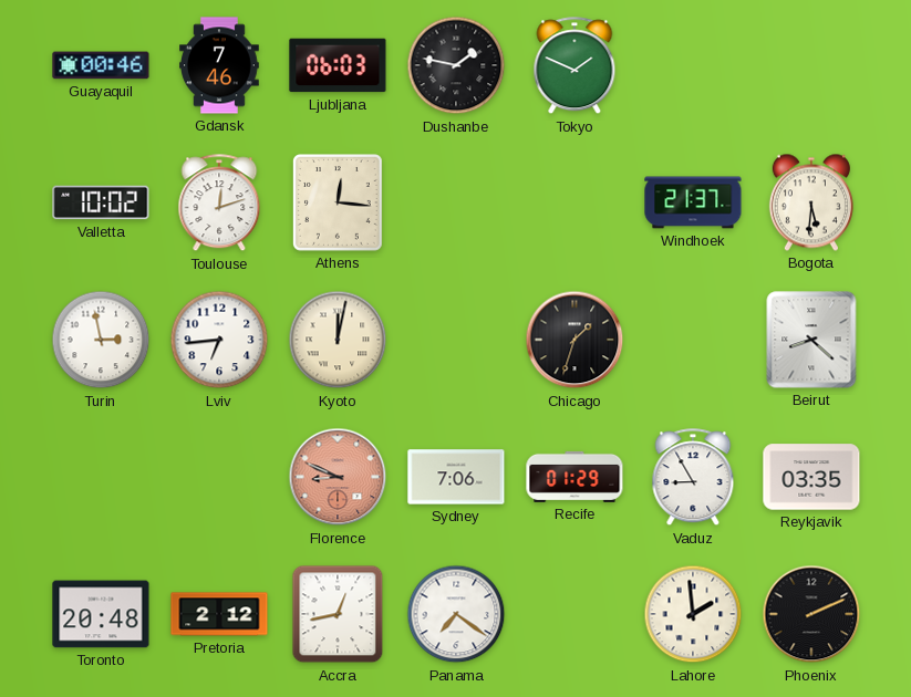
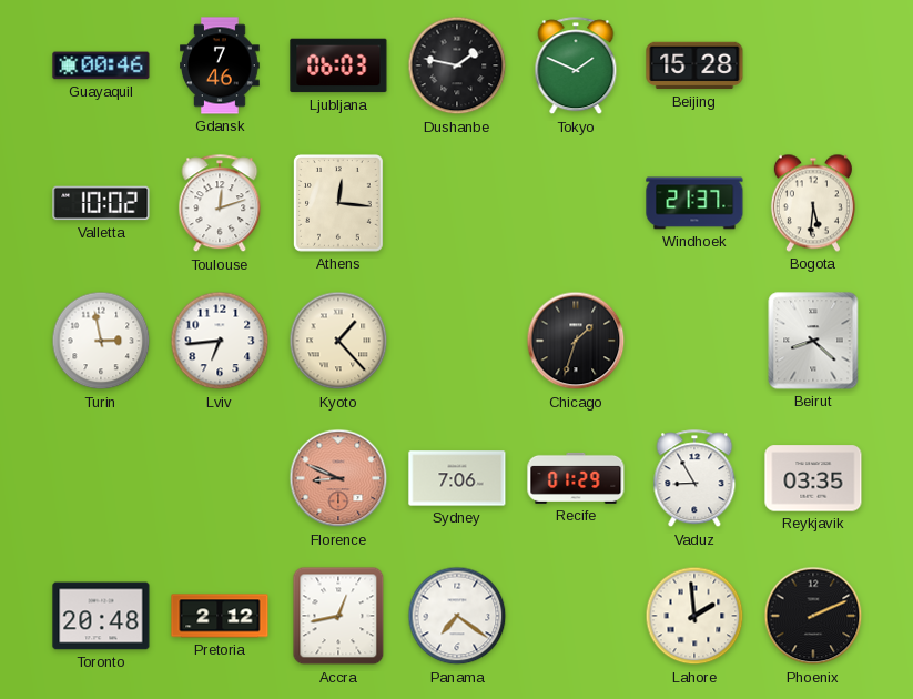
Beijing: none -> 15:28 (694, 65)
Kyoto: 12:02 -> 1:23 (338, 341)
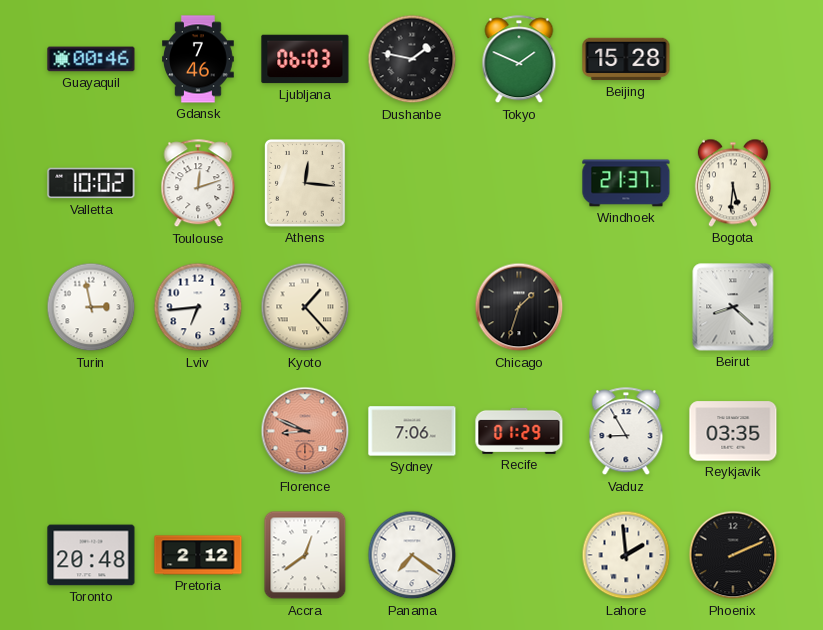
Accra: 12:43 -> 12:39 (305, 555)
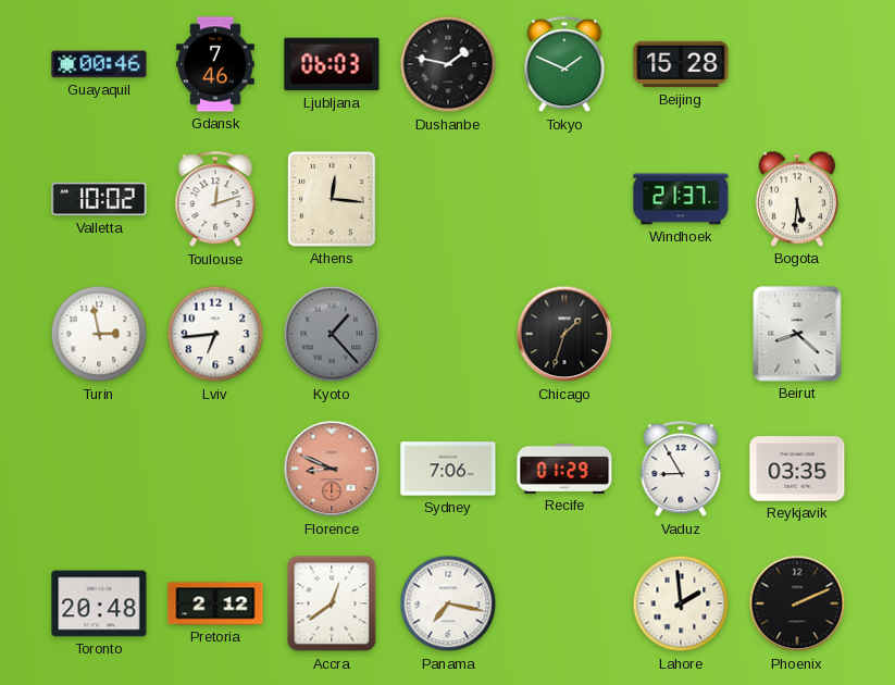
Kyoto dial: cream -> grey (332, 334)
Panama: 7:21 -> 7:17 (448, 603)
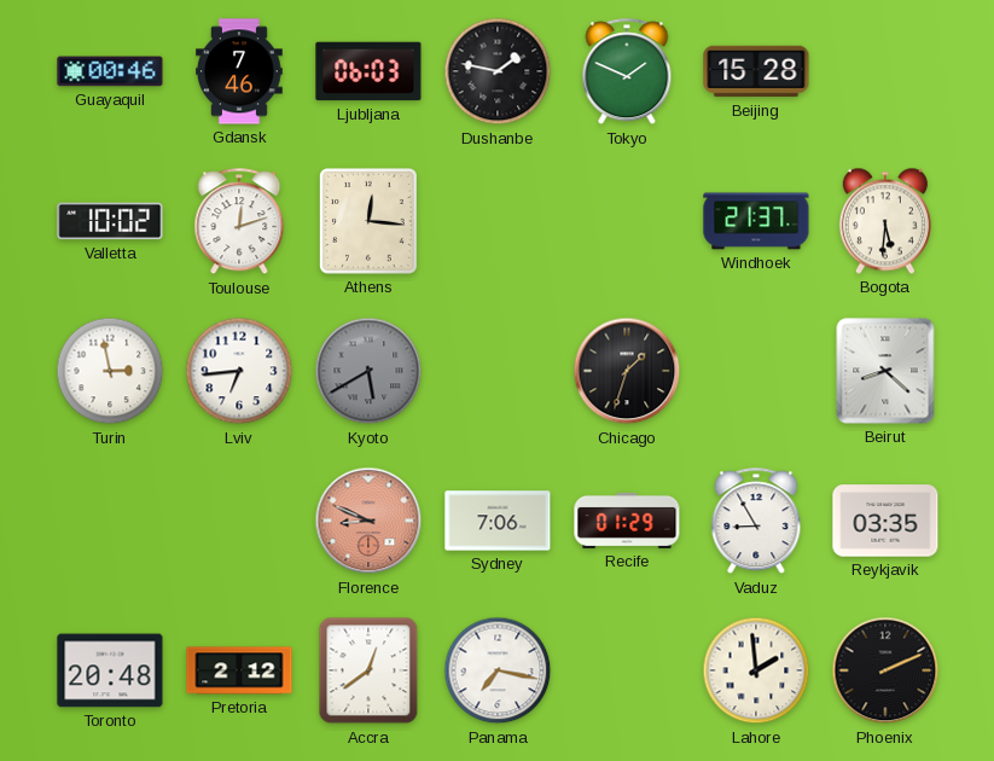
Kyoto: 1:23 -> 5:40 (368, 371)
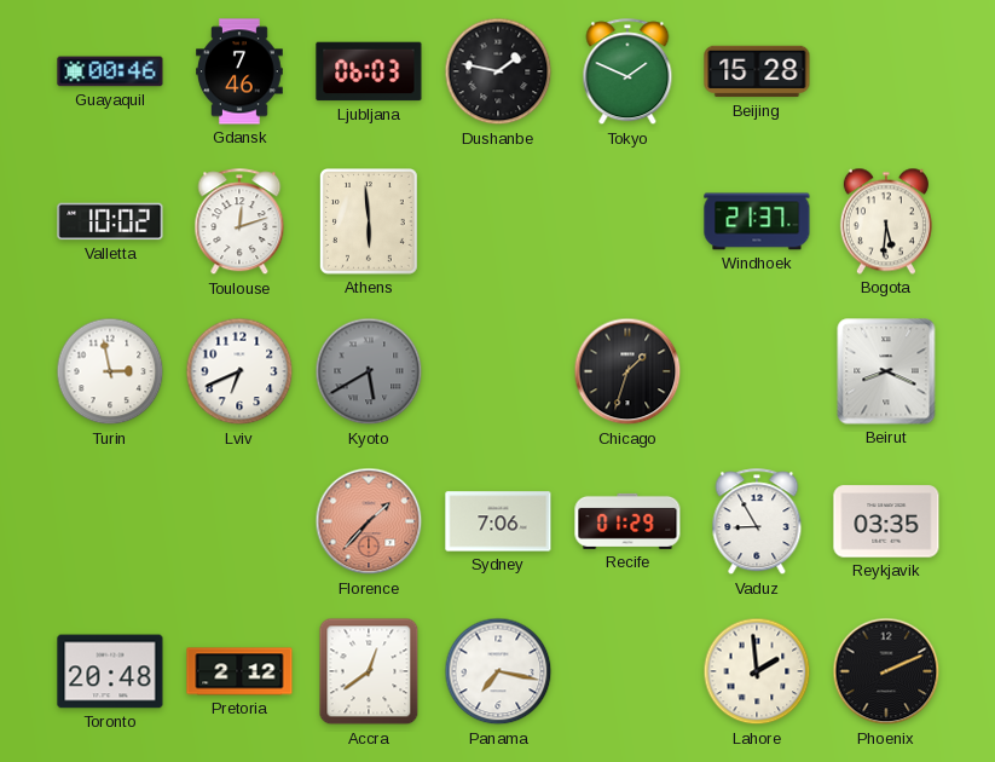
Athens: 12:16 -> 5:59 (370, 223)
Lviv: 6:44 -> 6:41 (239, 371)
Beirut: 8:22 -> 8:19 (886, 371)
Florence: 8:49 -> 1:37 (369, 521)
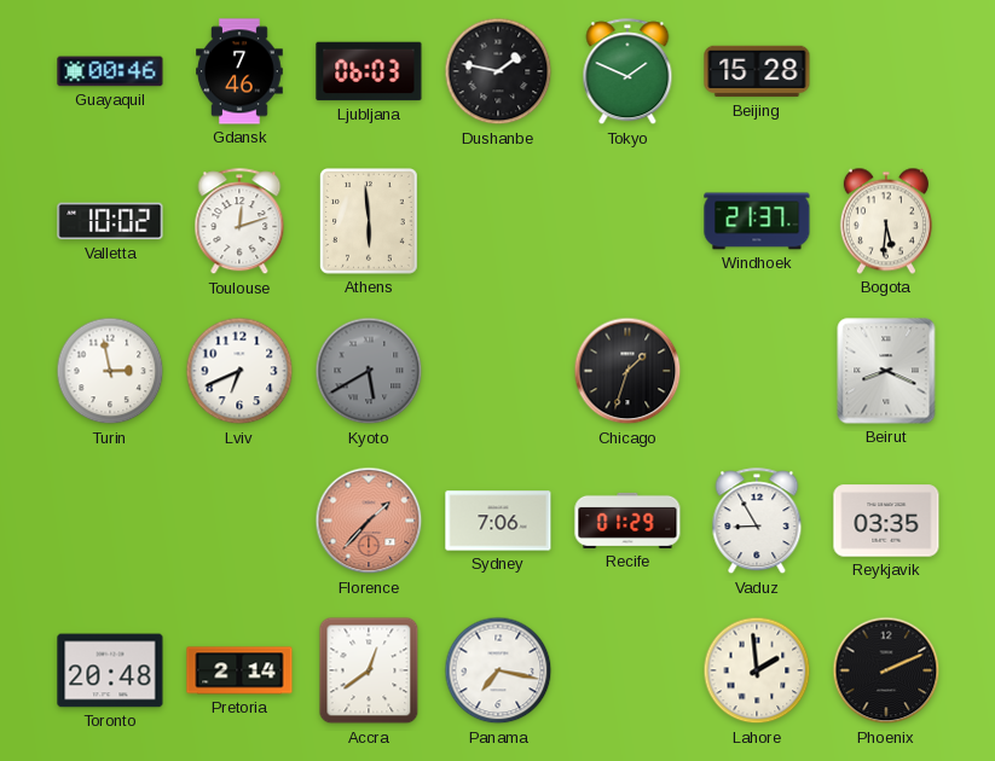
Pretoria: 2:12 -> 2:14 (239, 670)
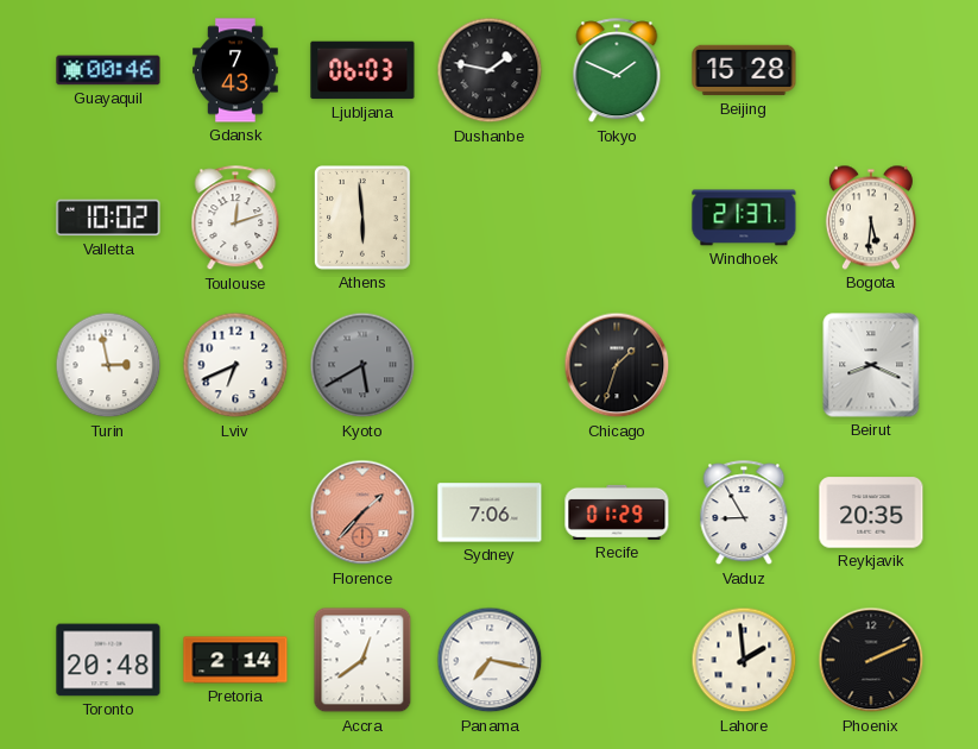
Gdansk: 7:46 -> 7:43 (236, 70)
Reykjavik: 03:35 -> 20:35 (871, 512)
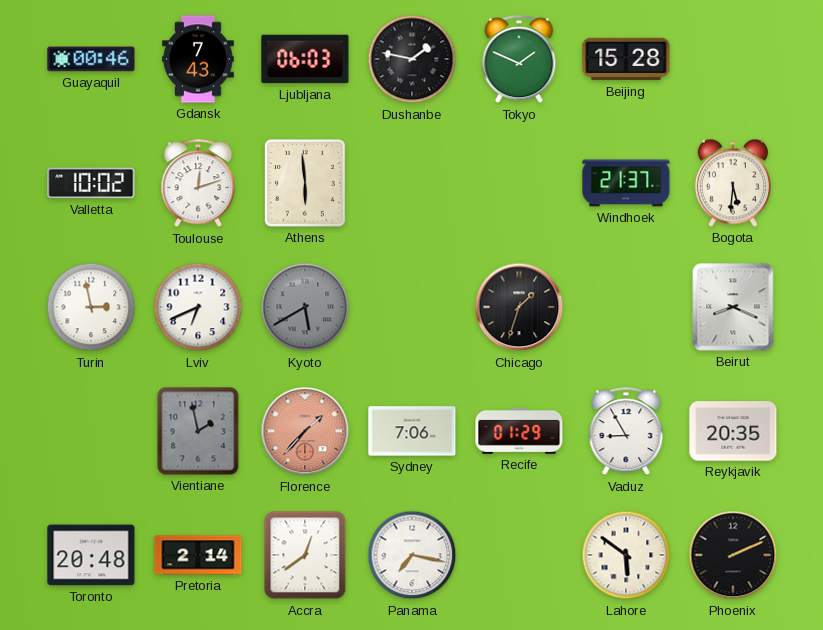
Vientiane: none -> 1:58 (198, 431)
Lahore: 1:59 -> 5:51 (626, 555)
